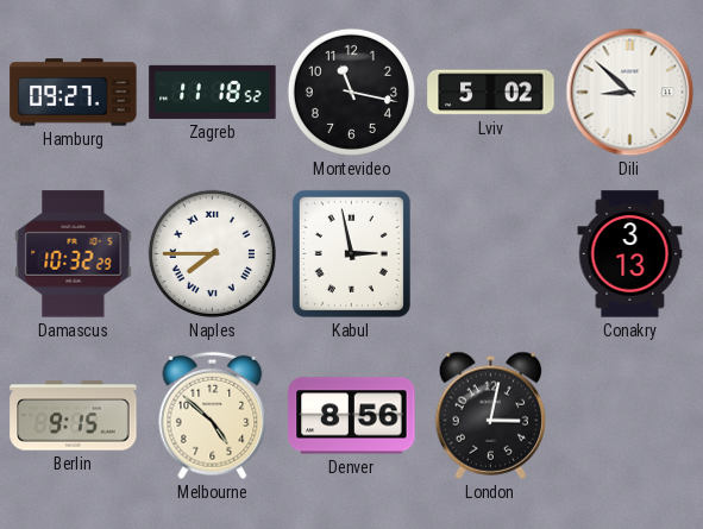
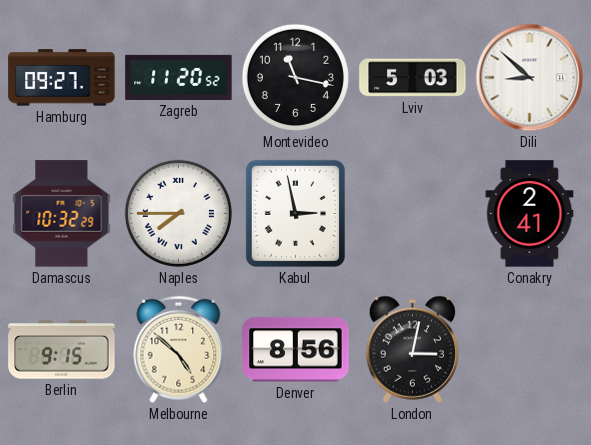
Zagreb: 11:18 -> 11:20 (179, 77)
Lviv: 5:02 -> 5:03 (413, 78)
Conakry: 3:13 -> 2:41 (530, 214)
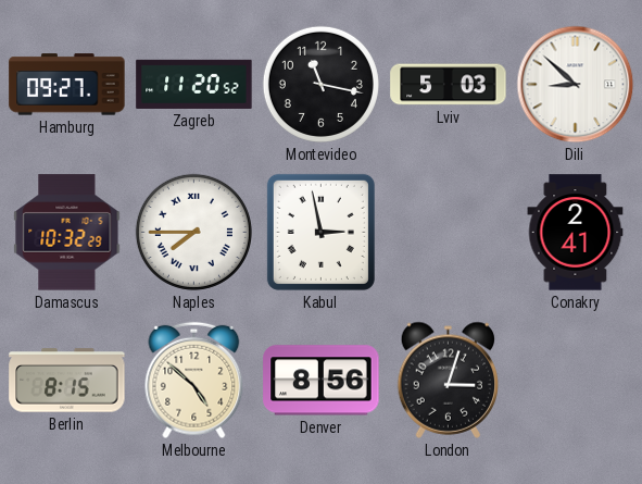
Berlin: 9:15 -> 8:15 (67, 381)
London: 3:02 -> 3:03 (449, 380)
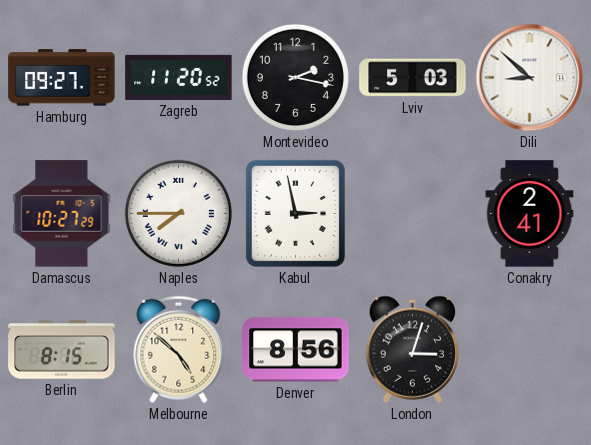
Montevideo: 11:17 -> 2:17 (295, 77)
Damascus: 10:32 -> 10:27 (62, 214)
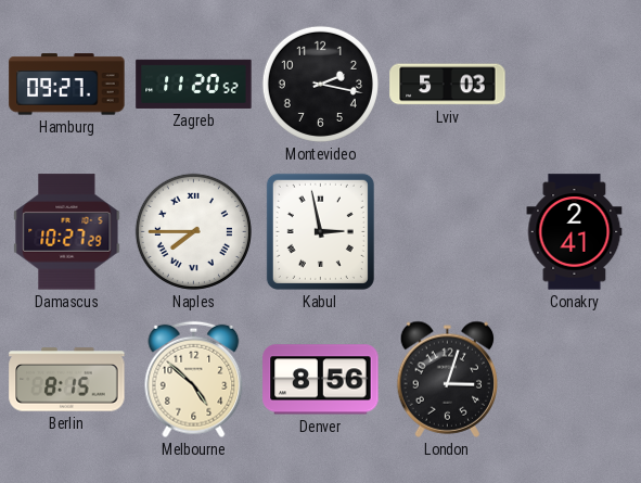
Dili: 8:52 -> none (530, 78)
